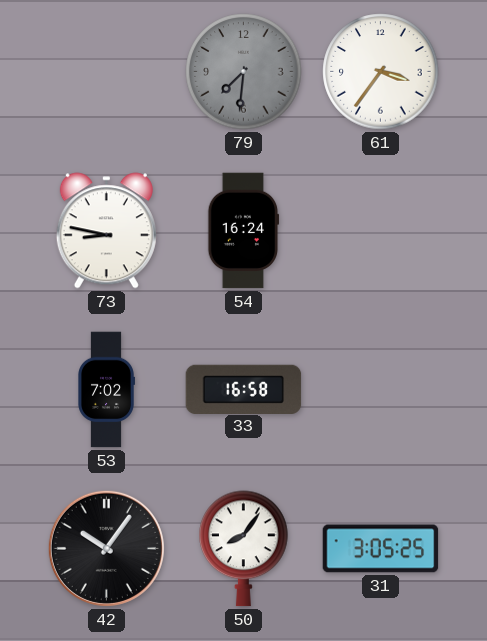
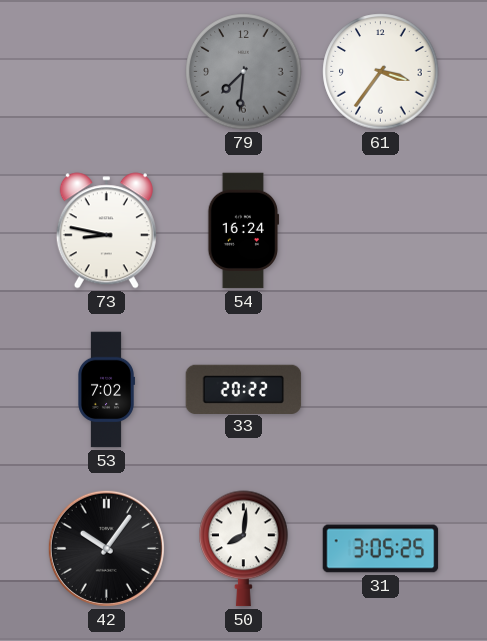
33: 16:58 -> 20:22 (244, 389)
50: 8:06 -> 8:01 (244, 549)
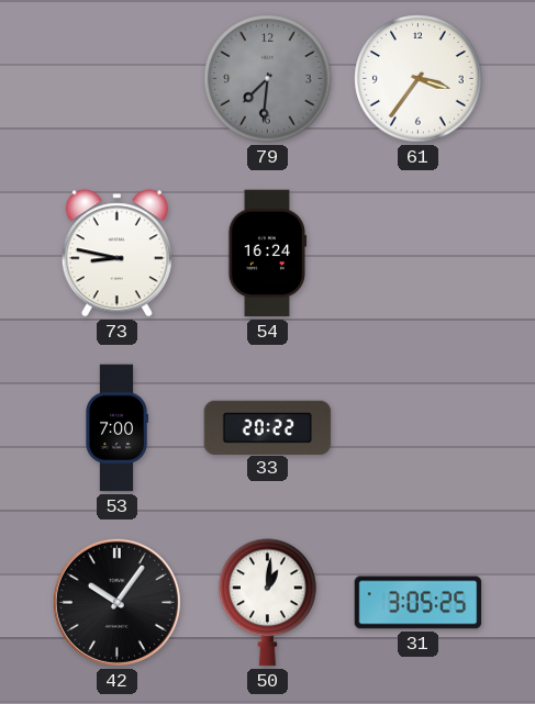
53: 7:02 -> 7:00 (116, 428)
50: 8:01 -> 1:01 (268, 603)
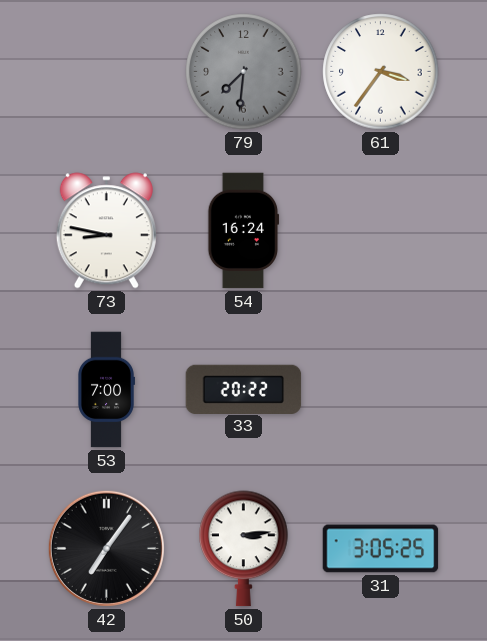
42: 10:06 -> 7:06 (106, 548)
50: 1:01 -> 3:14 (244, 549)
